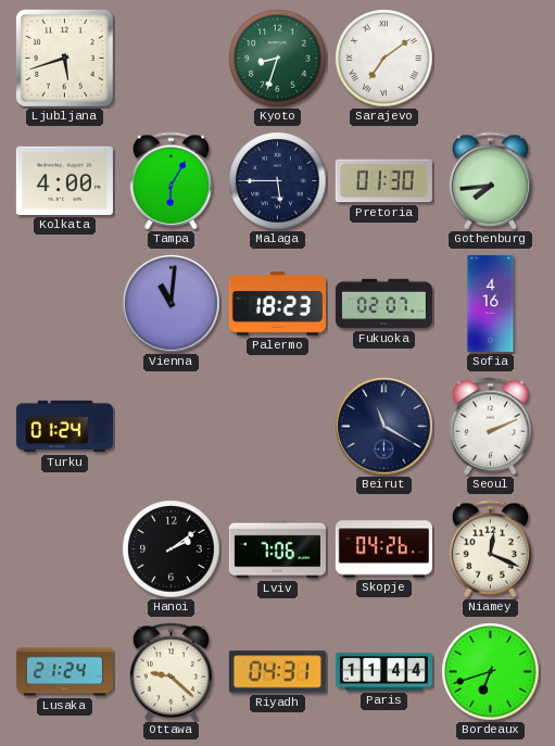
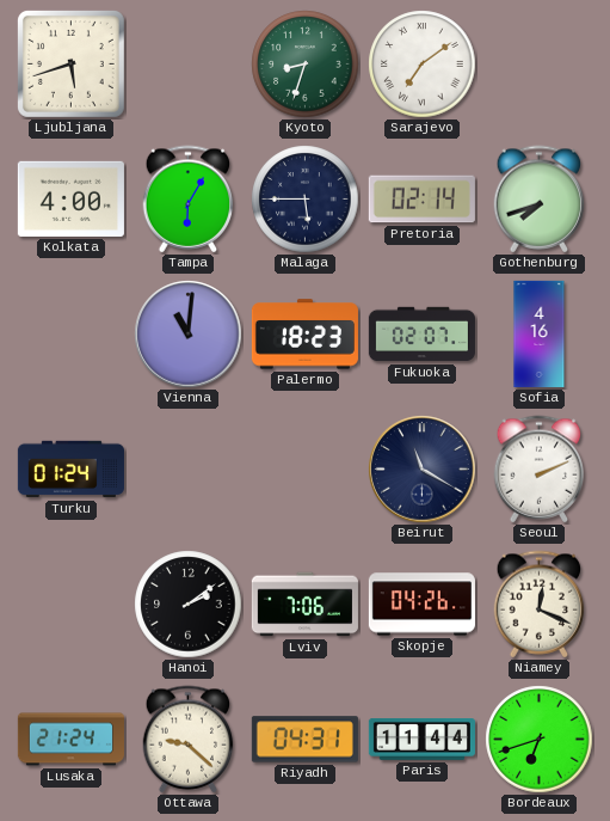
Pretoria: 01:30 -> 02:14 (421, 200)
Gothenburg: 7:44 -> 7:42 (540, 200)
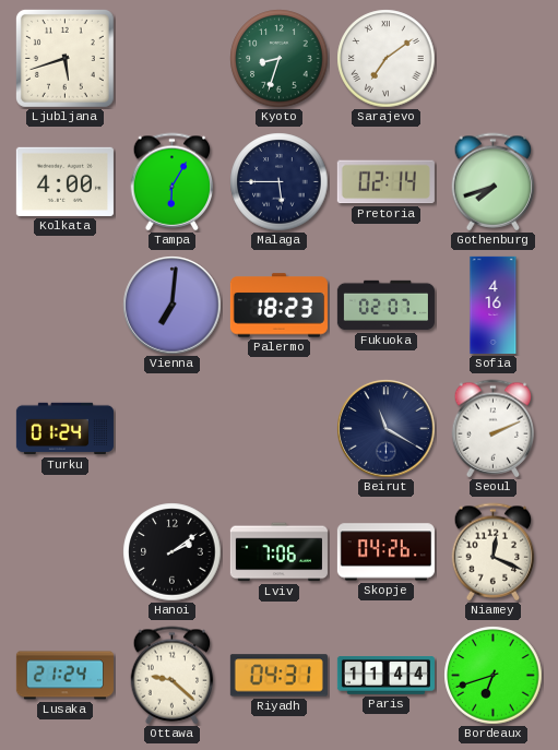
Vienna: 11:01 -> 7:01 (173, 306)
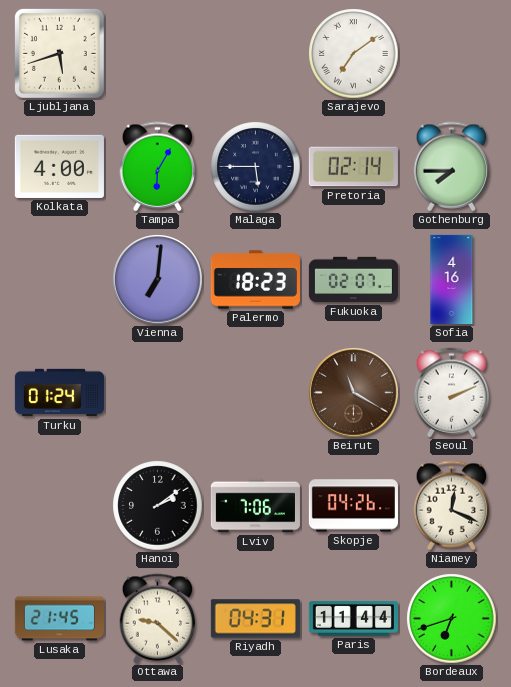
Kyoto: 8:33 -> none (280, 59)
Gothenburg: 7:42 -> 7:45 (452, 167)
Beirut dial: navy -> brown (354, 393)
Lusaka: 21:24 -> 21:45 (59, 619)
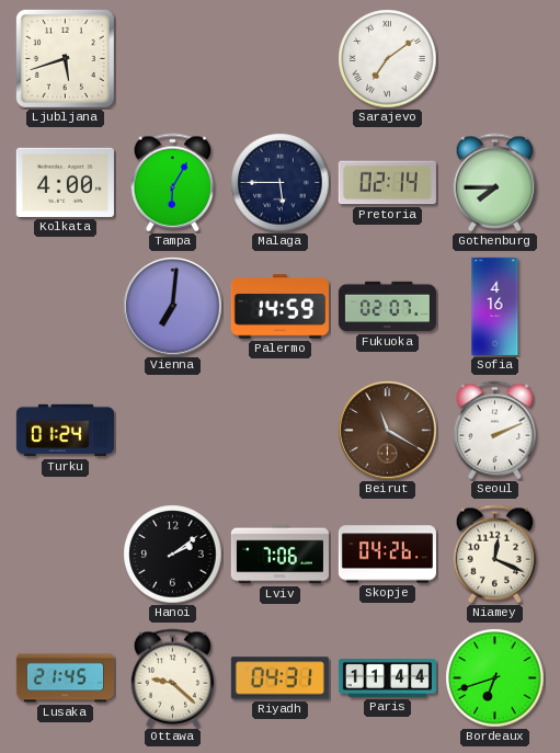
Palermo: 18:23 -> 14:59 (279, 307)
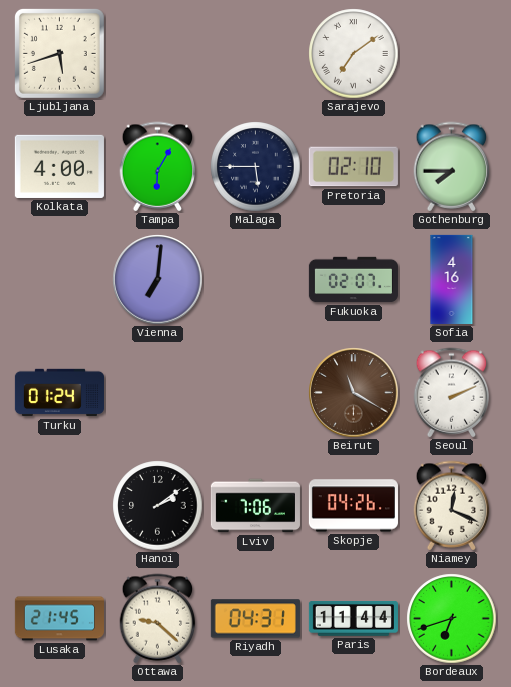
Pretoria: 02:14 -> 02:10 (353, 167)
Palermo: 14:59 -> none (279, 307)
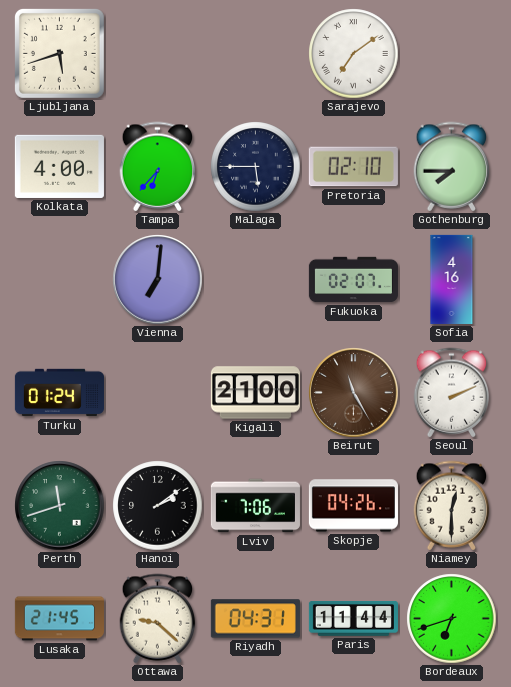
Tampa: 6:05 -> 6:37 (158, 167)
Kigali: none -> 21:00 (255, 393)
Beirut: 11:20 -> 11:25 (354, 393)
Perth: none -> 11:42 (60, 506)
Niamey: 12:19 -> 12:30 (452, 506)
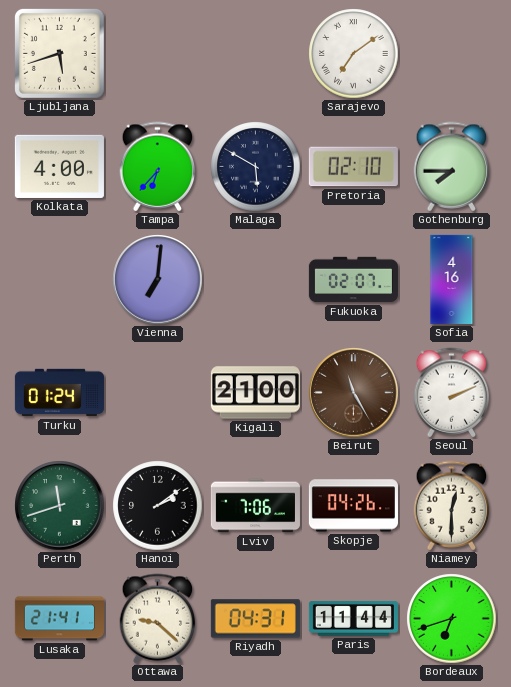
Malaga: 5:45 -> 5:50 (256, 167)
Lusaka: 21:45 -> 21:41 (59, 619)
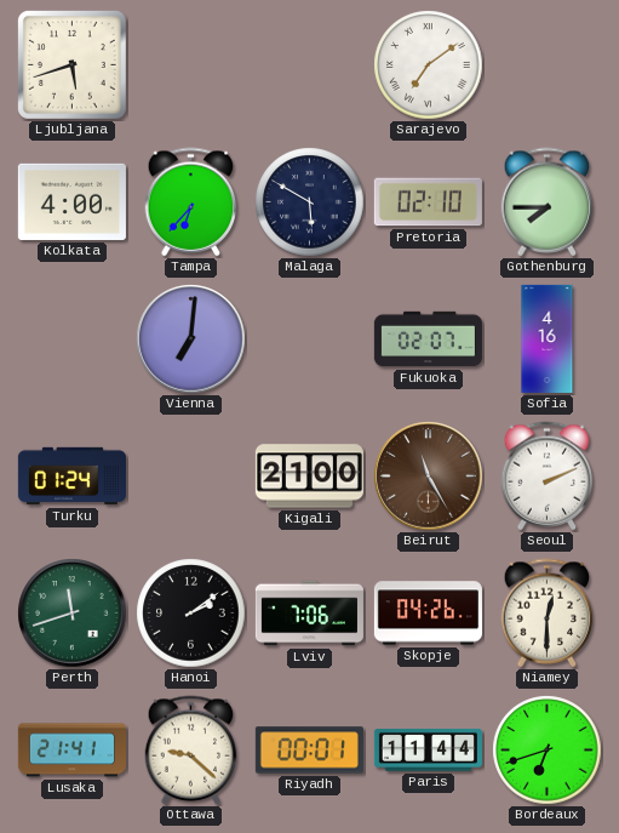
Riyadh: 04:31 -> 00:01 (309, 751)
